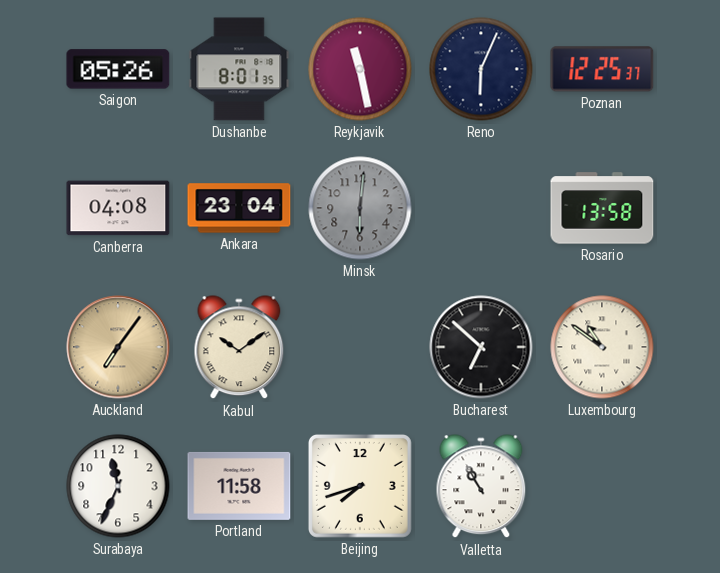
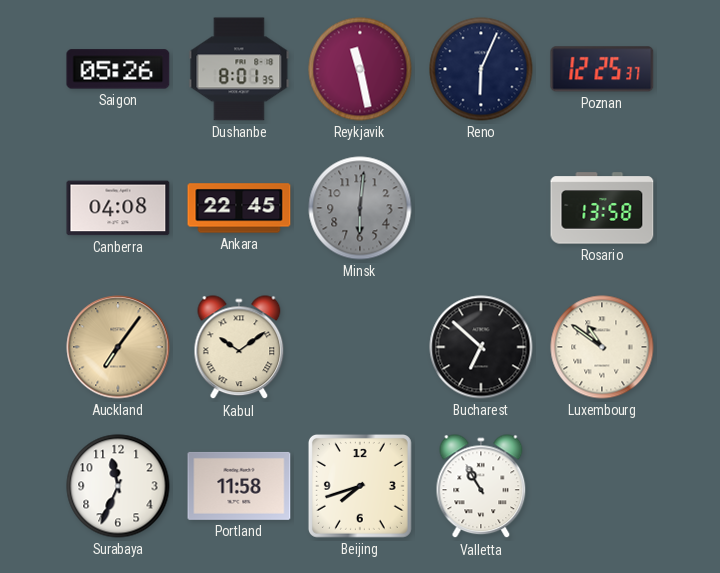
Ankara: 23:04 -> 22:45 (239, 208)
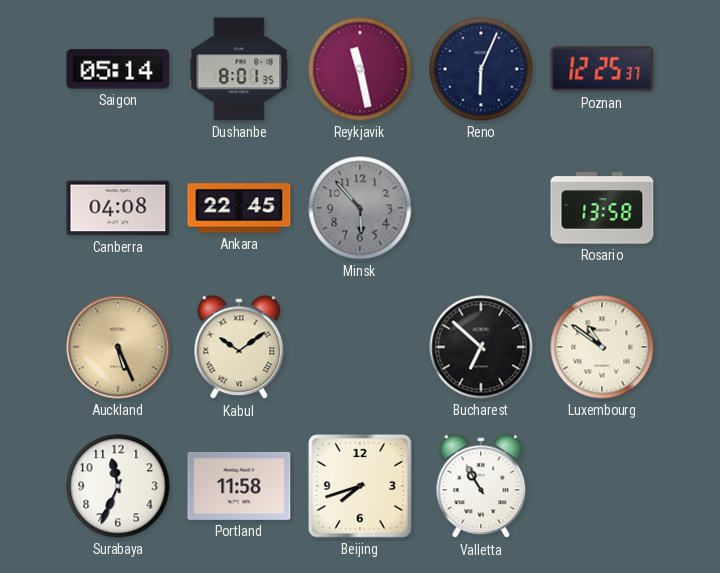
Saigon: 05:26 -> 05:14 (118, 69)
Minsk: 6:01 -> 5:53 (360, 208)
Auckland: 7:06 -> 5:26 (118, 347)
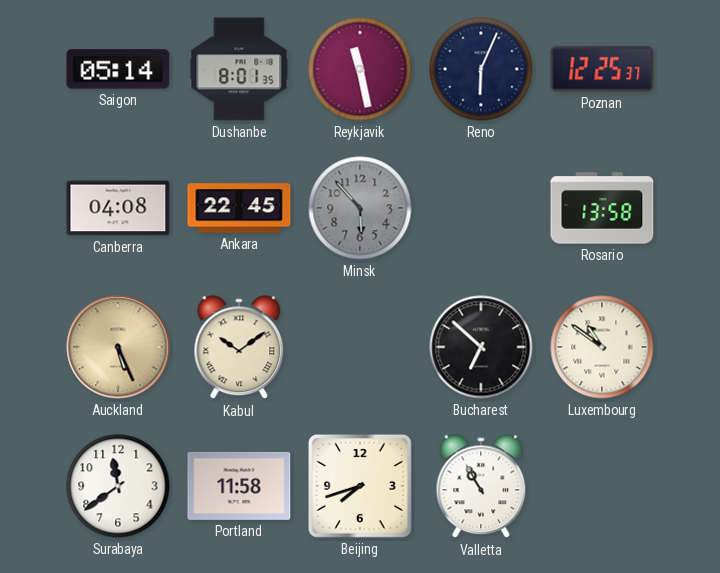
Surabaya: 11:34 -> 11:39 (118, 486)
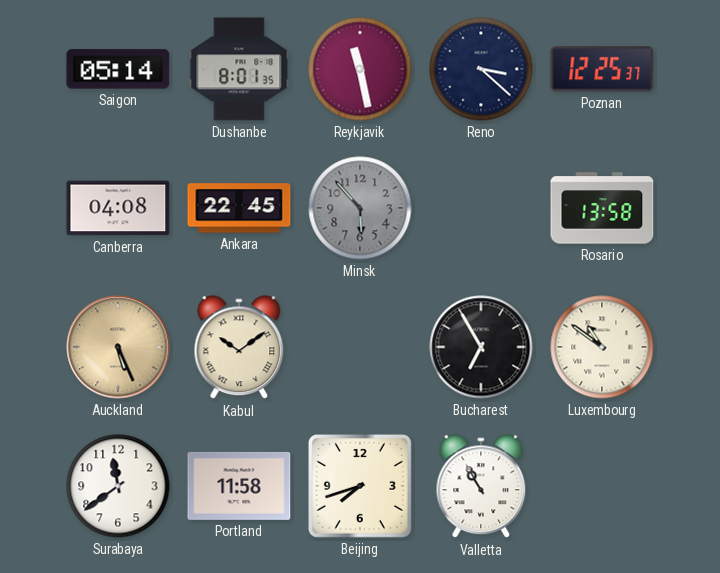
Reno: 6:04 -> 3:22 (481, 69)
Bucharest: 6:52 -> 6:55 (481, 347)
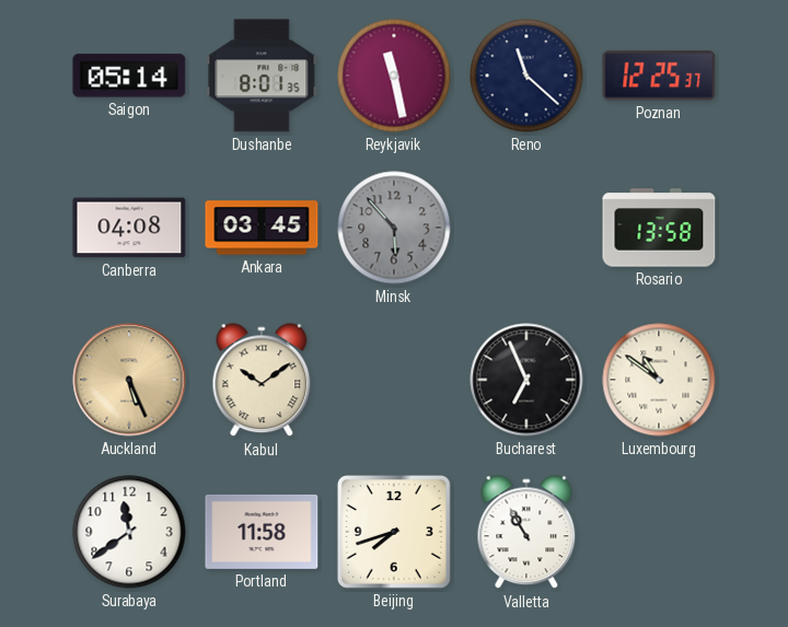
Reno: 3:22 -> 11:22 (526, 76)
Ankara: 22:45 -> 03:45 (262, 228)
Bucharest: 6:55 -> 6:56 (526, 380)
